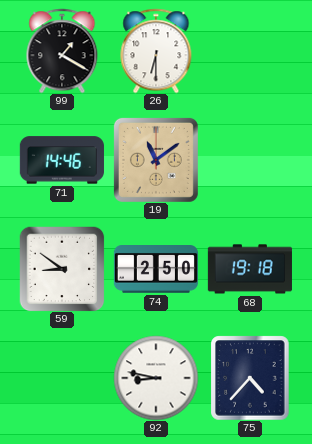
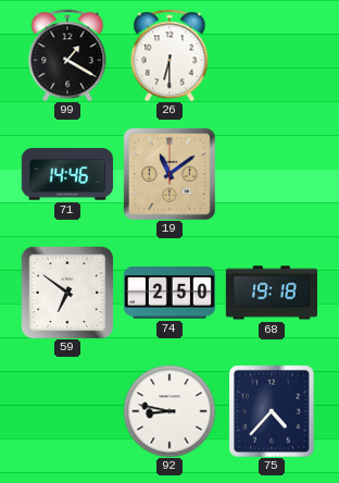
59: 8:51 -> 6:51 (67, 293)
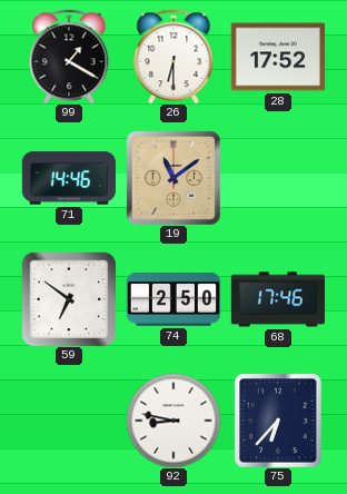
28: none -> 17:52 (278, 57)
68: 19:18 -> 17:46 (278, 299)
75: 4:37 -> 6:37 (278, 421)
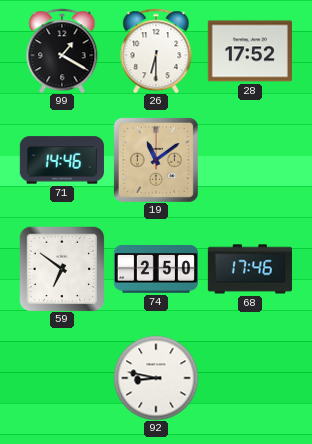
75: 6:37 -> none (278, 421)
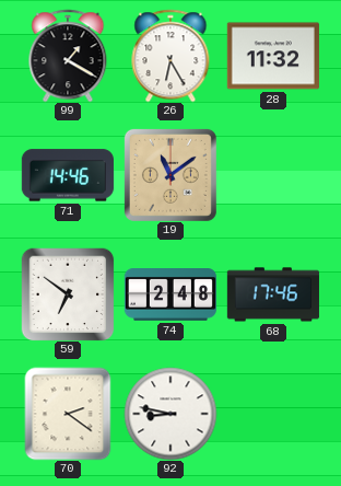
26: 6:30 -> 6:25 (170, 56)
28: 17:52 -> 11:32 (273, 56)
74: 2:50 -> 2:48 (170, 296)
70: none -> 2:21 (68, 414)
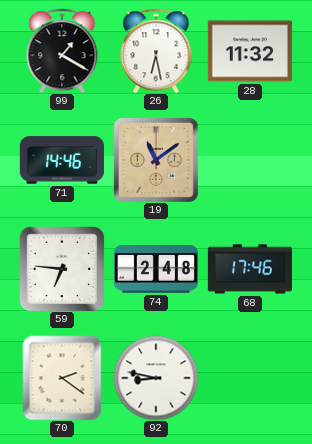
26: 6:25 -> 6:28 (156, 51)
59: 6:51 -> 6:46 (62, 269)
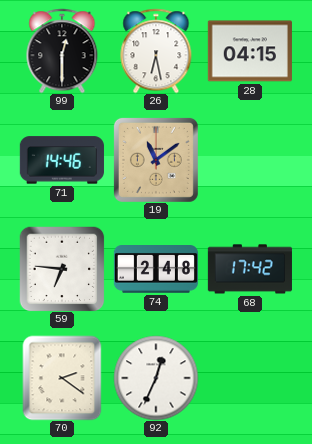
99: 1:20 -> 12:30 (62, 51)
28: 11:32 -> 04:15 (250, 51)
68: 17:46 -> 17:42 (250, 269)
92: 8:47 -> 12:34 (156, 378)
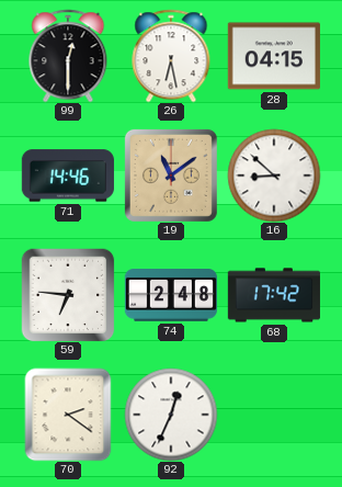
16: none -> 8:52 (274, 175)
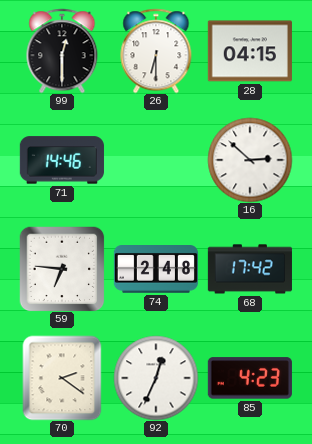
26: 6:28 -> 6:30 (156, 51)
19: 11:09 -> none (171, 175)
16: 8:52 -> 2:52 (250, 160)
85: none -> 4:23 (250, 378)
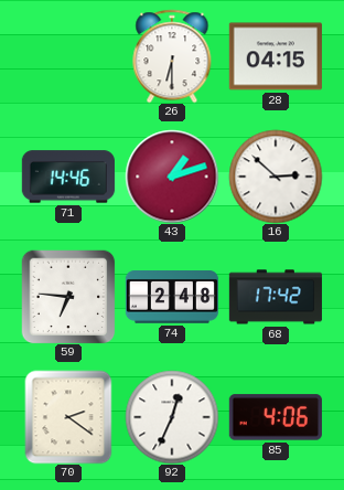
99: 12:30 -> none (62, 51)
43: none -> 1:12 (172, 177)
85: 4:23 -> 4:06 (276, 417)
